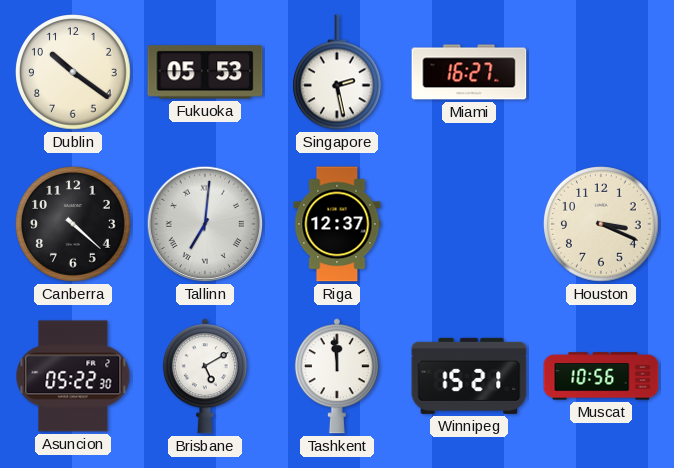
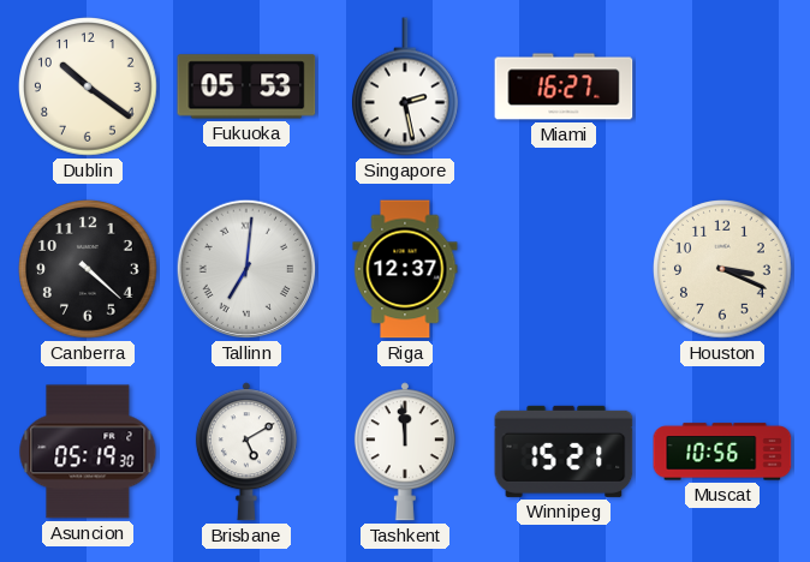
Asuncion: 05:22 -> 05:19 (88, 452)
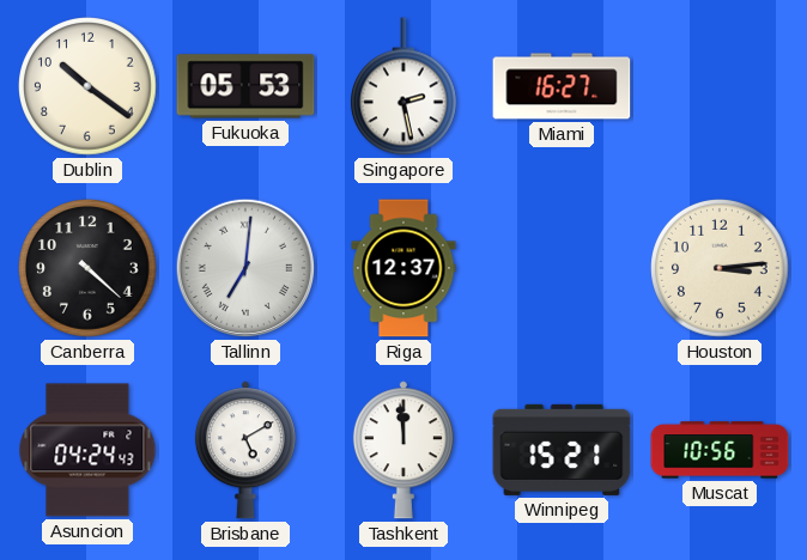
Houston: 3:19 -> 3:14 (721, 269)
Asuncion: 05:19 -> 04:24 (87, 450)
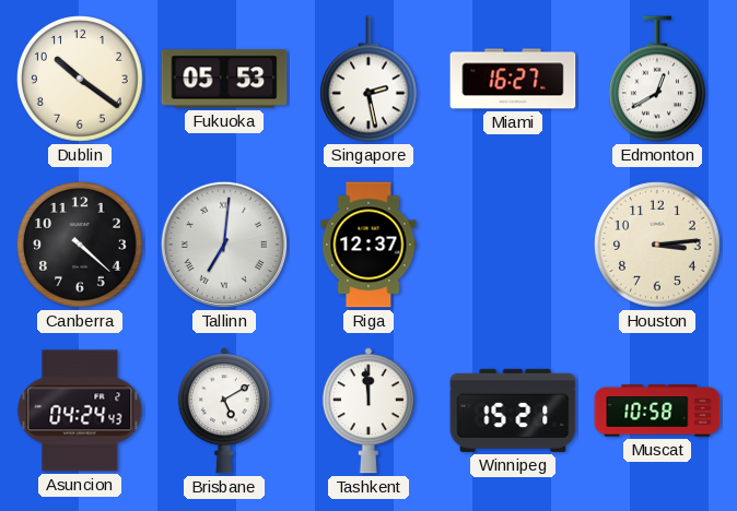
Edmonton: none -> 12:40 (657, 79)
Muscat: 10:56 -> 10:58 (657, 411)
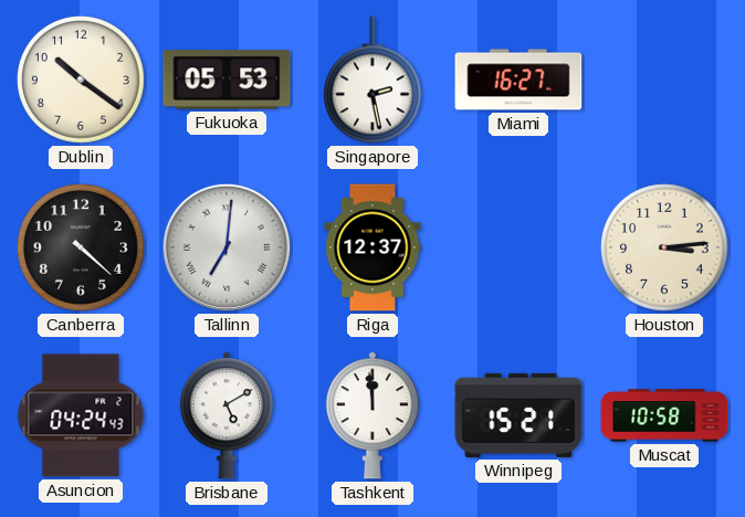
Edmonton: 12:40 -> none (657, 79)
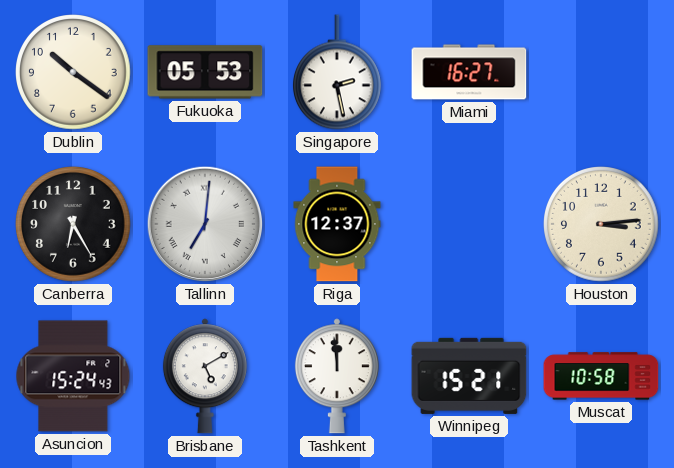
Canberra: 4:22 -> 6:25 (74, 225)
Asuncion: 04:24 -> 15:24 (73, 376)
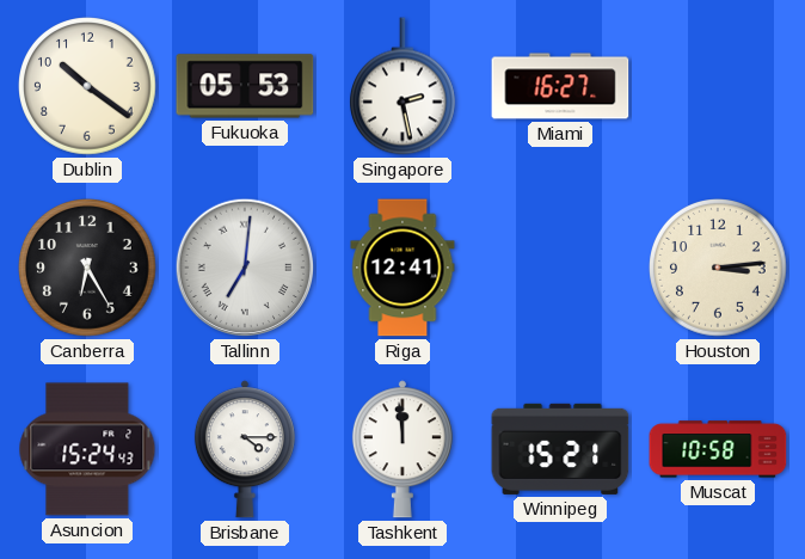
Riga: 12:37 -> 12:41 (402, 268)
Brisbane: 5:10 -> 4:15 (245, 449)
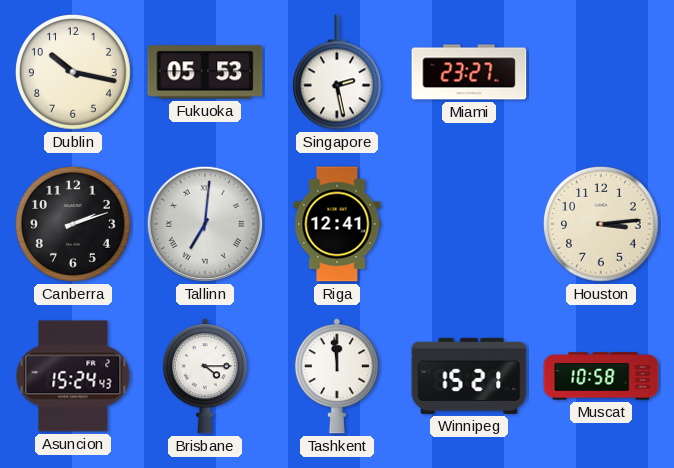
Dublin: 10:21 -> 10:17 (74, 73)
Miami: 16:27 -> 23:27 (469, 72)
Canberra: 6:25 -> 2:12 (74, 225)
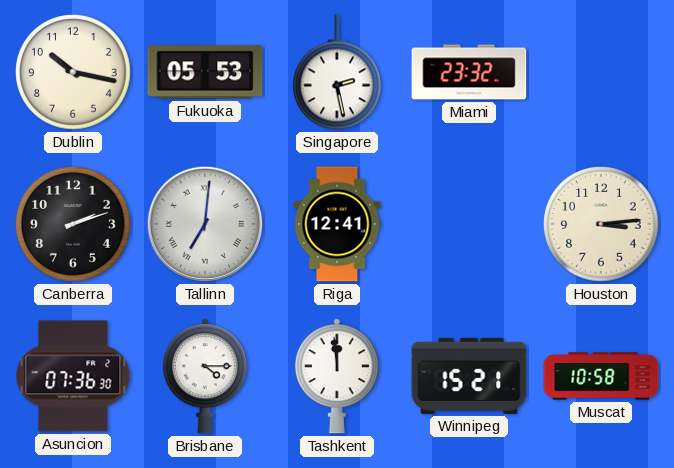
Miami: 23:27 -> 23:32 (469, 72)
Asuncion: 15:24 -> 07:36 (73, 376)
